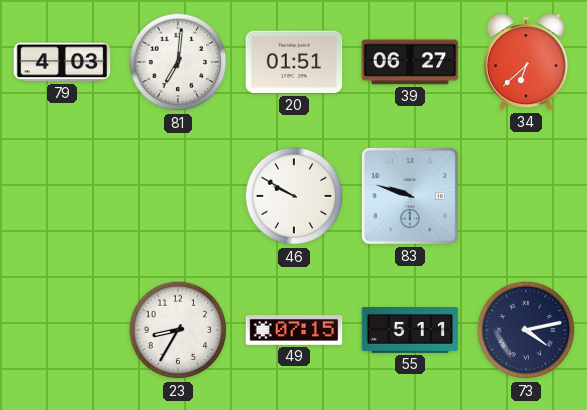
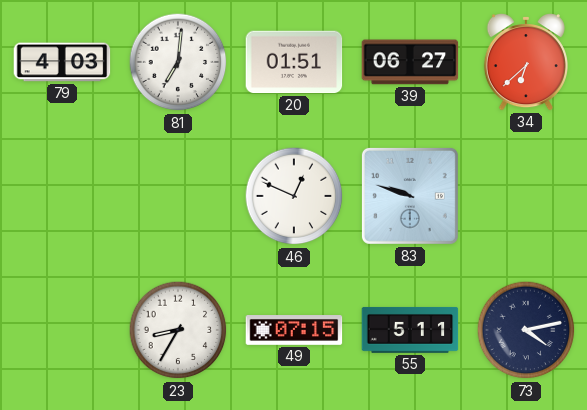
46: 9:50 -> 12:49 (294, 196)
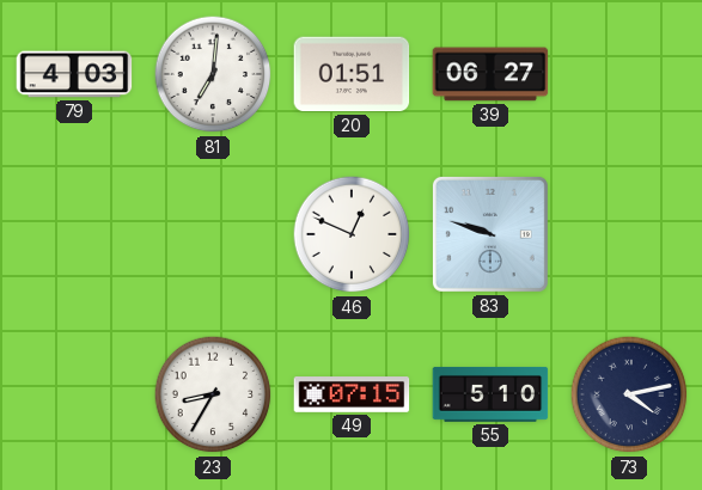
34: 6:38 -> none (526, 63)
55: 5:11 -> 5:10 (490, 394)
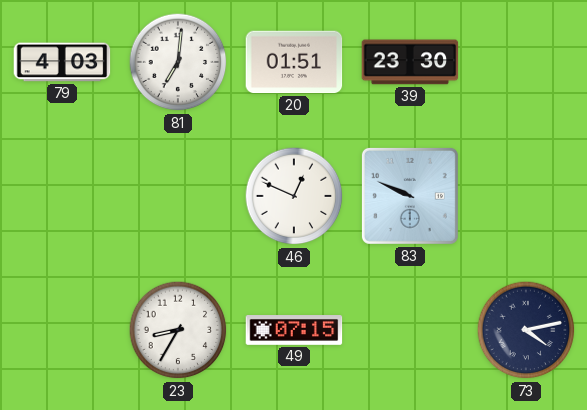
39: 06:27 -> 23:30 (410, 62)
83: 9:48 -> 9:49 (410, 196)
55: 5:10 -> none (490, 394)
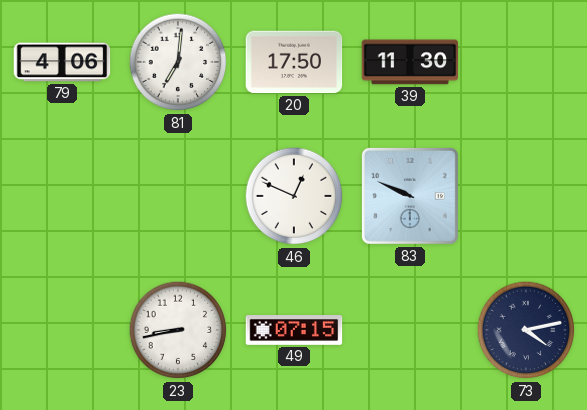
79: 4:03 -> 4:06 (62, 62)
20: 01:51 -> 17:50 (294, 62)
39: 23:30 -> 11:30 (410, 62)
23: 8:35 -> 8:43 (178, 330)
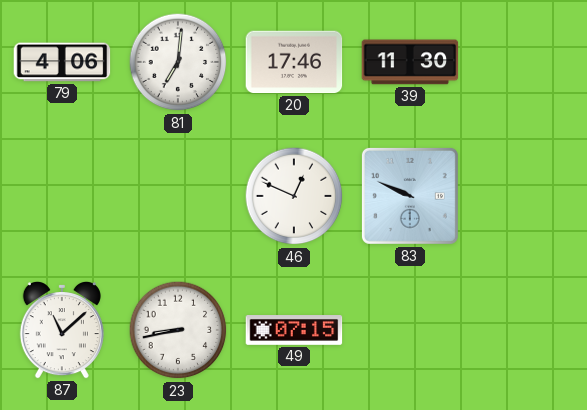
20: 17:50 -> 17:46 (294, 62)
87: none -> 11:08 (62, 331)
73: 4:13 -> none (526, 330)
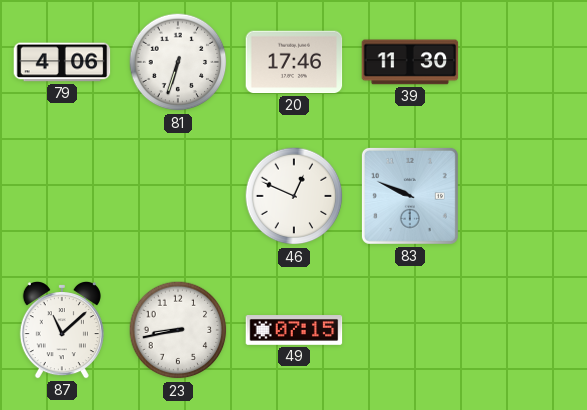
81: 7:01 -> 6:33 (178, 62)
